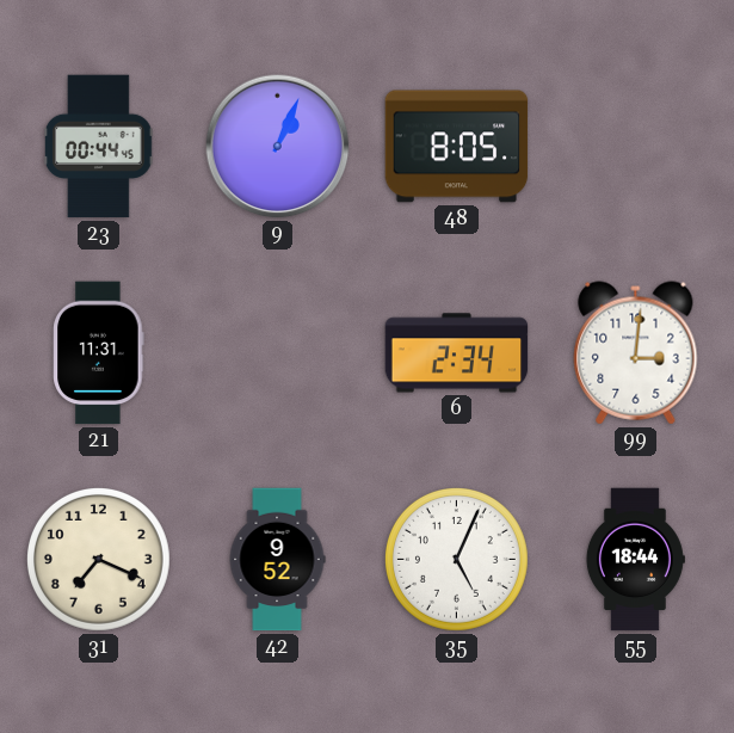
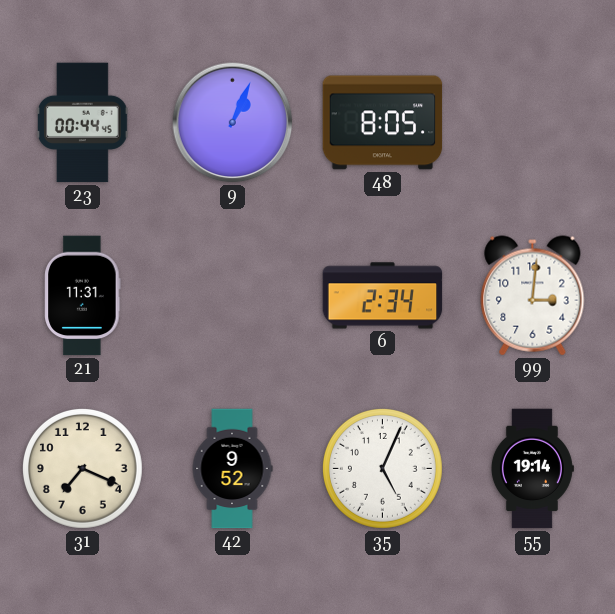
55: 18:44 -> 19:14 (532, 469)
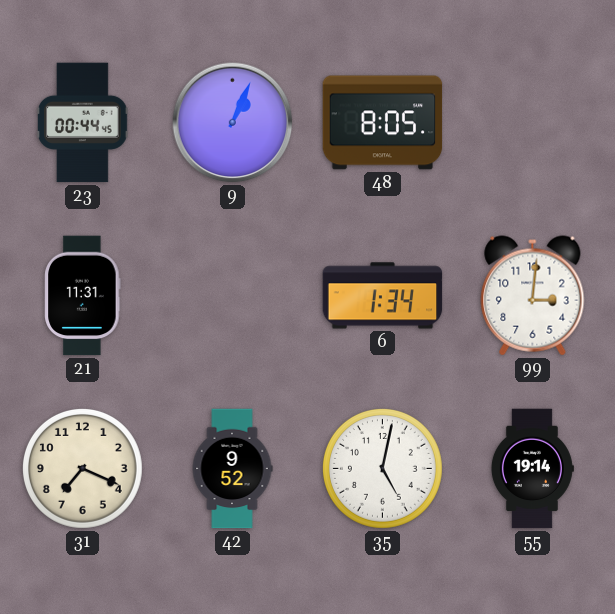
6: 2:34 -> 1:34 (383, 296)
35: 5:04 -> 5:02 (382, 468)
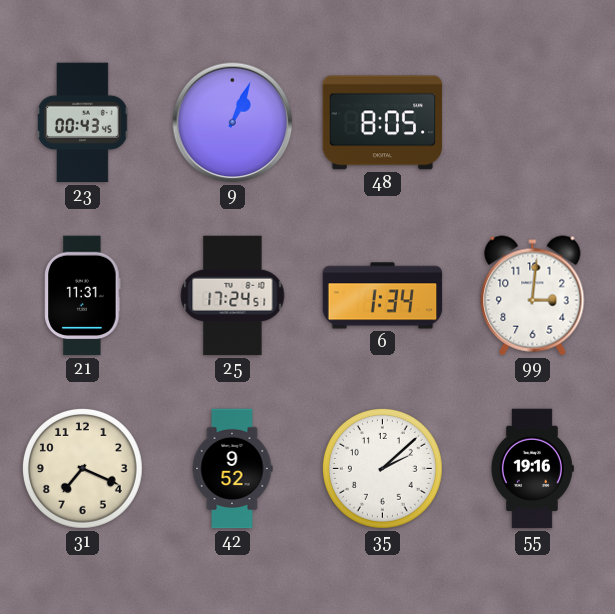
23: 00:44 -> 00:43 (83, 123)
25: none -> 17:24 (233, 296)
35: 5:02 -> 2:08 (382, 468)
55: 19:14 -> 19:16 (532, 469)
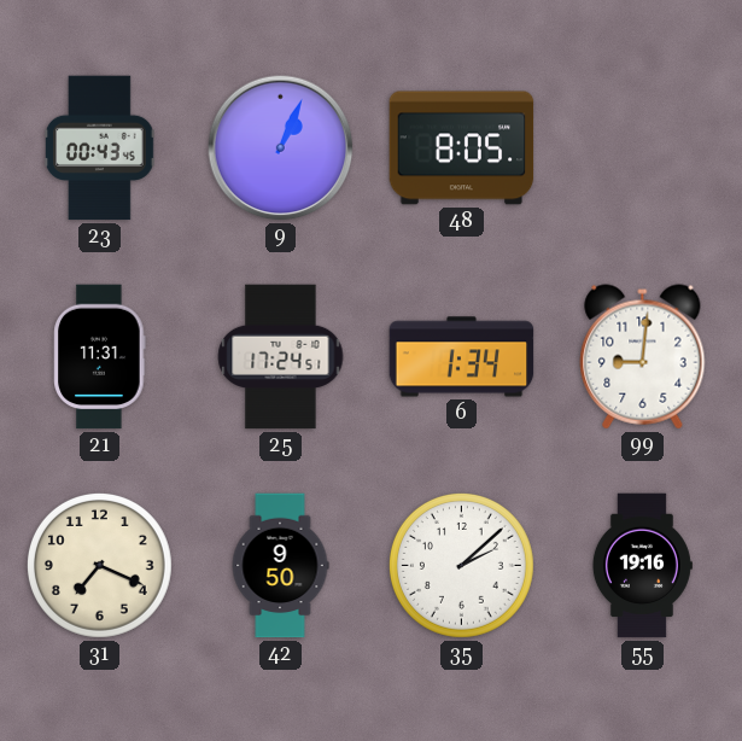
99: 3:01 -> 9:01 (643, 357)
42: 9:52 -> 9:50 (280, 566)
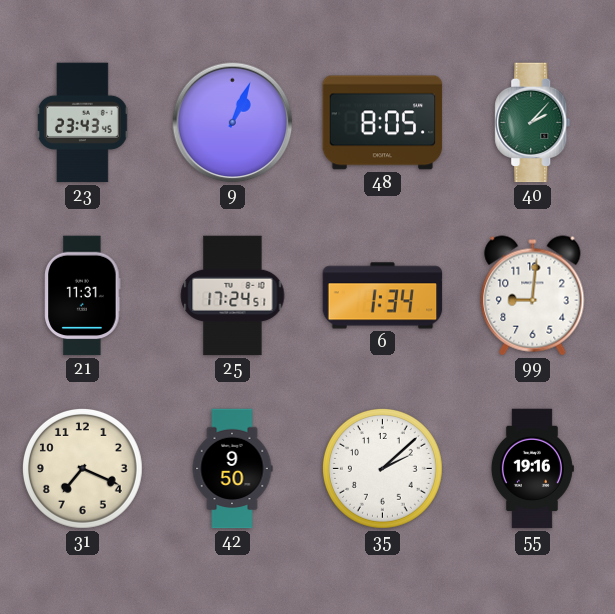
23: 00:43 -> 23:43 (83, 123)
40: none -> 2:07 (533, 123)
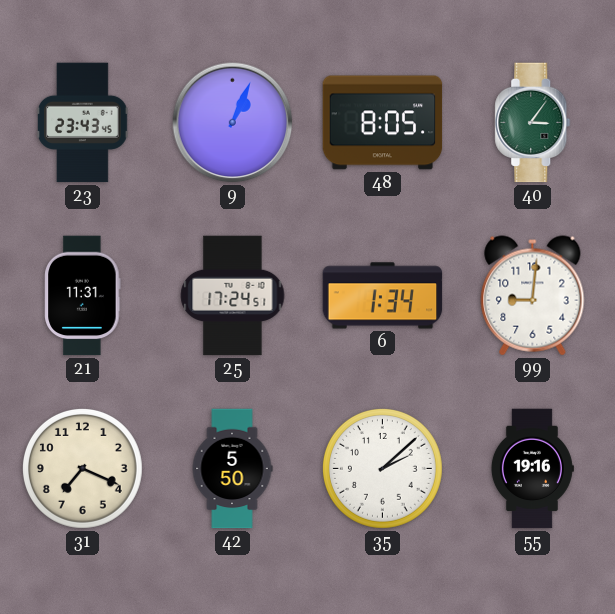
40: 2:07 -> 3:06 (533, 123)
42: 9:50 -> 5:50 (232, 469)
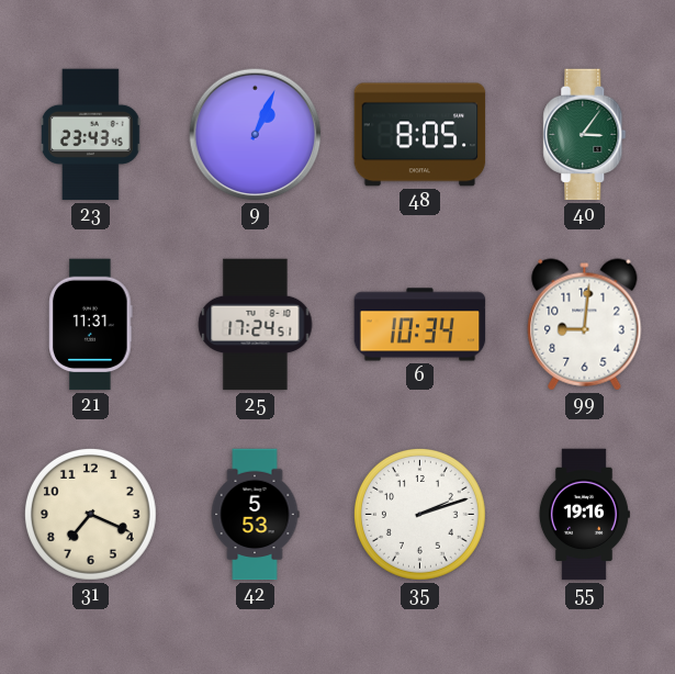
6: 1:34 -> 10:34 (420, 325)
42: 5:50 -> 5:53 (255, 515)
35: 2:08 -> 2:12 (419, 514)
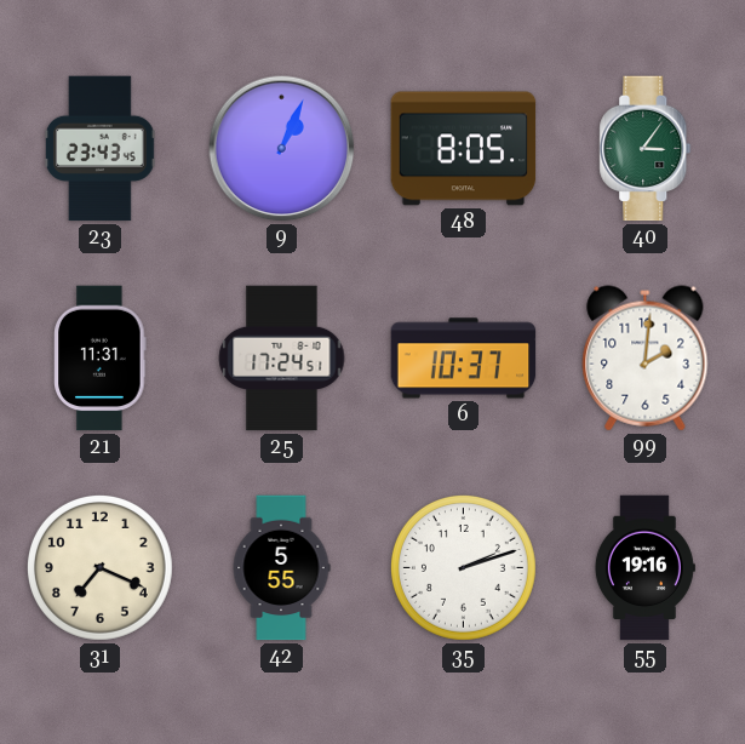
6: 10:34 -> 10:37 (464, 359)
99: 9:01 -> 2:01 (646, 359)
42: 5:53 -> 5:55 (281, 568)
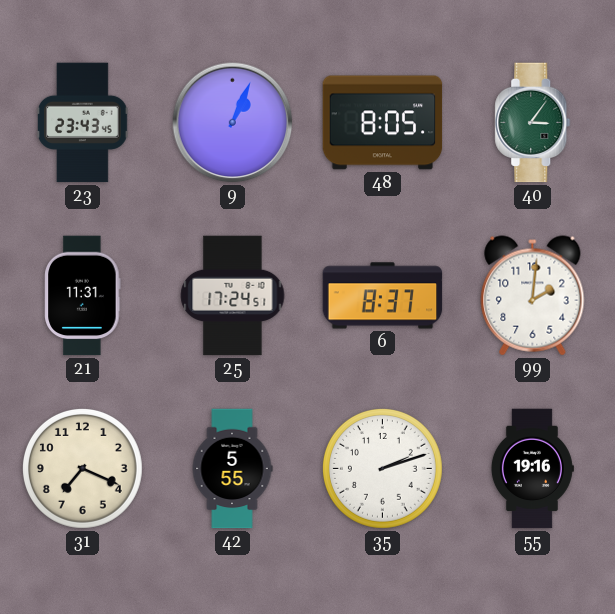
6: 10:37 -> 8:37 (383, 296)
